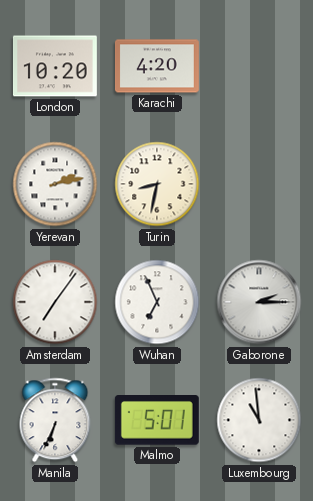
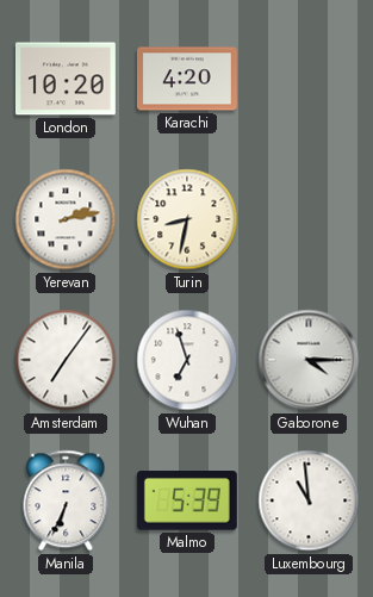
Wuhan: 6:56 -> 6:57 (187, 360)
Gaborone: 2:15 -> 4:15 (309, 360)
Malmo: 5:01 -> 5:39 (187, 500)
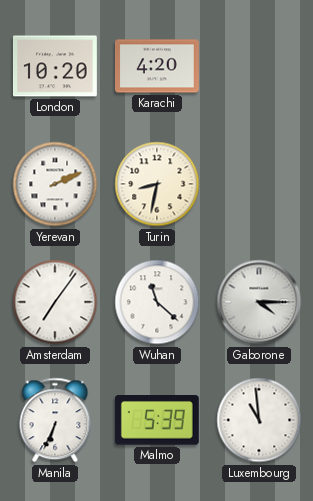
Yerevan: 2:13 -> 2:11 (55, 184)
Wuhan: 6:57 -> 11:22 (157, 302)
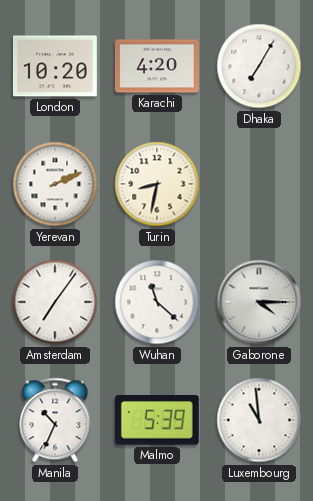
Dhaka: none -> 7:05 (259, 66)
Manila: 6:34 -> 10:34 (55, 420)
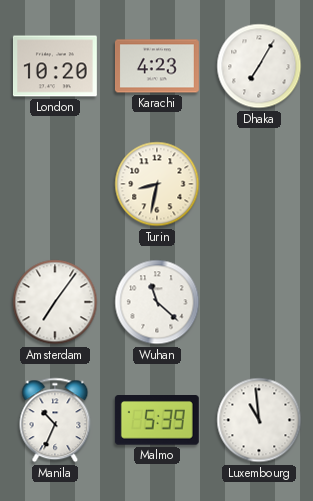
Karachi: 4:20 -> 4:23 (157, 66)
Yerevan: 2:11 -> none (55, 184)
Gaborone: 4:15 -> none (259, 302)
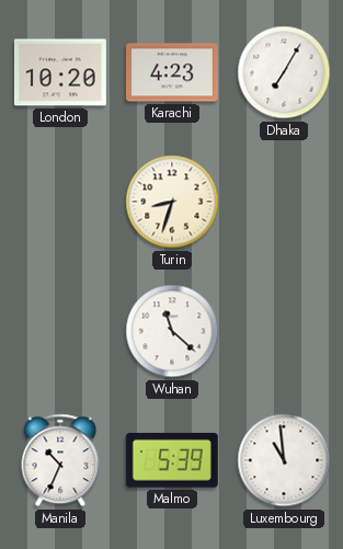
Turin: 8:32 -> 8:33 (172, 202)
Amsterdam: 7:06 -> none (55, 302)
